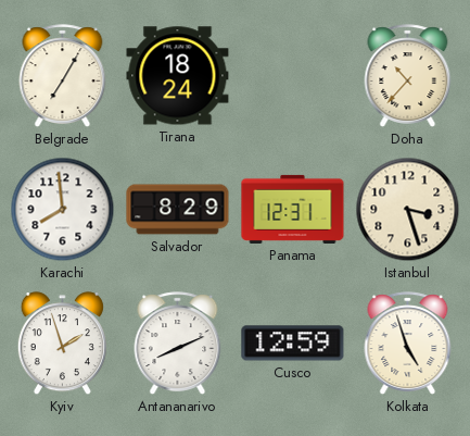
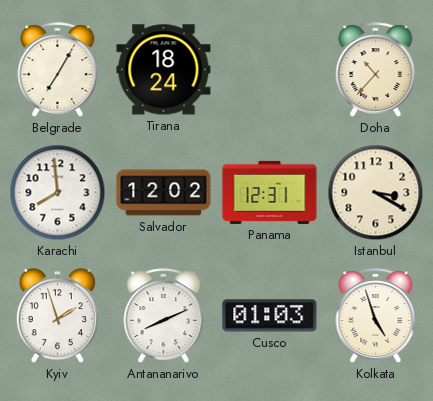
Salvador: 8:29 -> 12:02 (164, 193)
Istanbul: 3:27 -> 3:20 (376, 193)
Cusco: 12:59 -> 01:03 (270, 316)
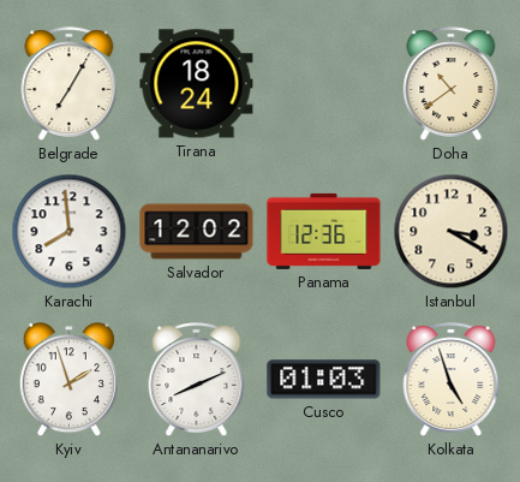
Doha: 10:37 -> 10:39 (452, 84)
Panama: 12:31 -> 12:36 (324, 231)
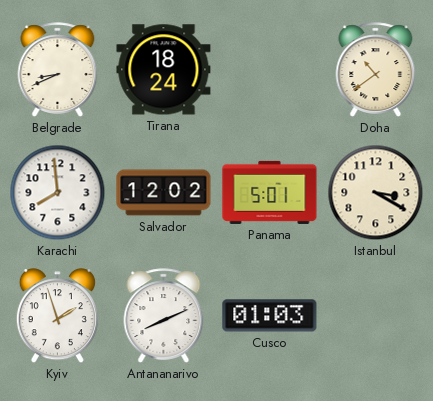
Belgrade: 7:05 -> 8:41 (58, 70)
Panama: 12:36 -> 5:01 (270, 192)
Kolkata: 4:57 -> none (452, 380)
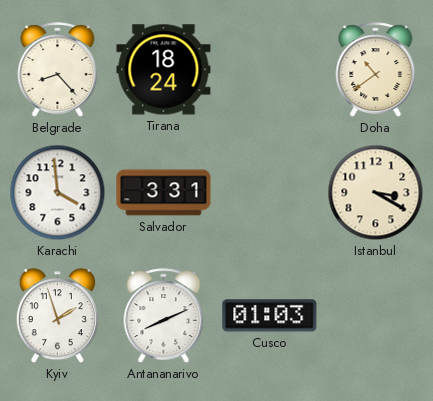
Belgrade: 8:41 -> 8:23 (58, 70)
Karachi: 7:59 -> 3:59 (58, 193)
Salvador: 12:02 -> 3:31 (164, 193)
Panama: 5:01 -> none (270, 192)
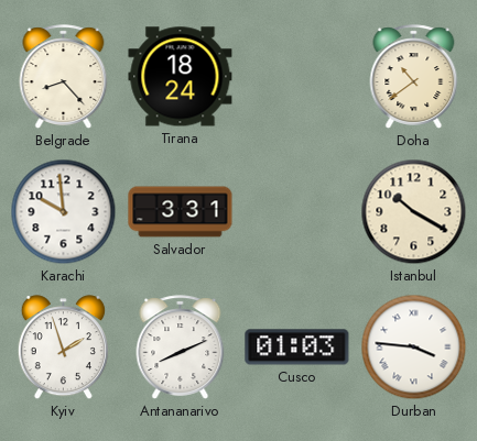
Karachi: 3:59 -> 9:59 (64, 212)
Istanbul: 3:20 -> 10:20 (414, 212)
Durban: none -> 3:46 (414, 348)
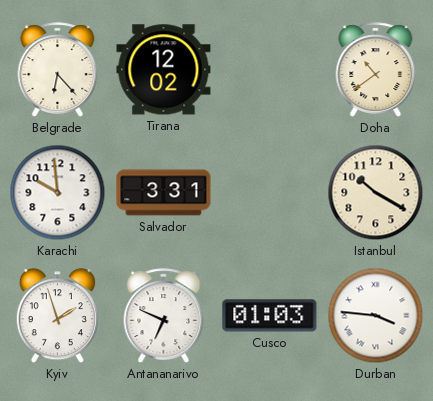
Belgrade: 8:23 -> 6:23 (58, 70)
Tirana: 18:24 -> 12:02 (164, 70)
Antananarivo: 8:11 -> 6:49 (164, 316)
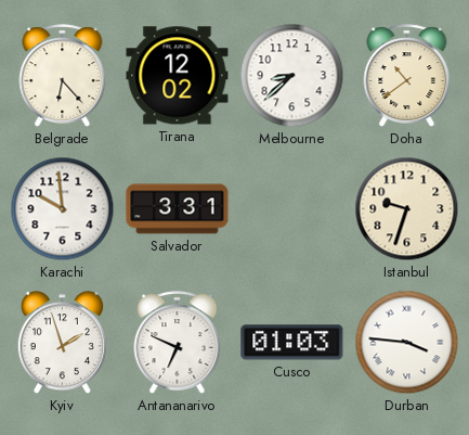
Melbourne: none -> 8:38 (292, 76)
Istanbul: 10:20 -> 9:33 (407, 209)
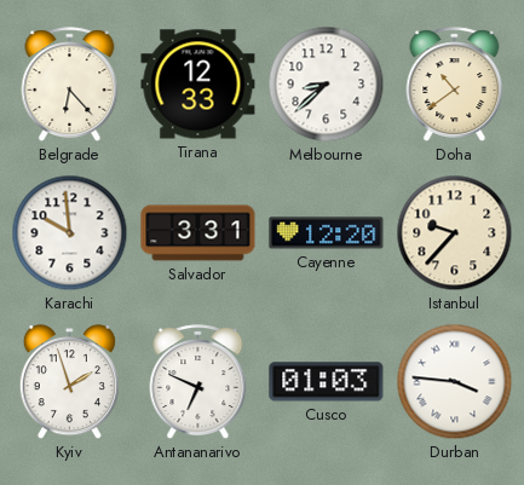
Tirana: 12:02 -> 12:33 (198, 85)
Cayenne: none -> 12:20 (327, 233)
Istanbul: 9:33 -> 9:37 (455, 233)
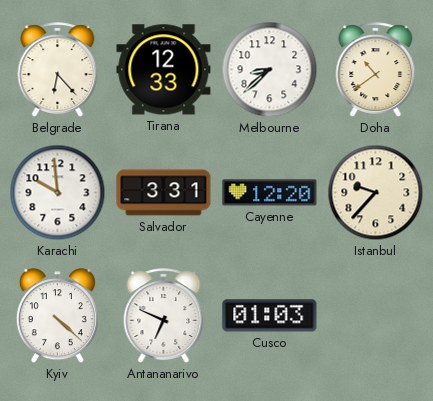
Kyiv: 1:57 -> 4:22 (57, 316)
Durban: 3:46 -> none (455, 382)
